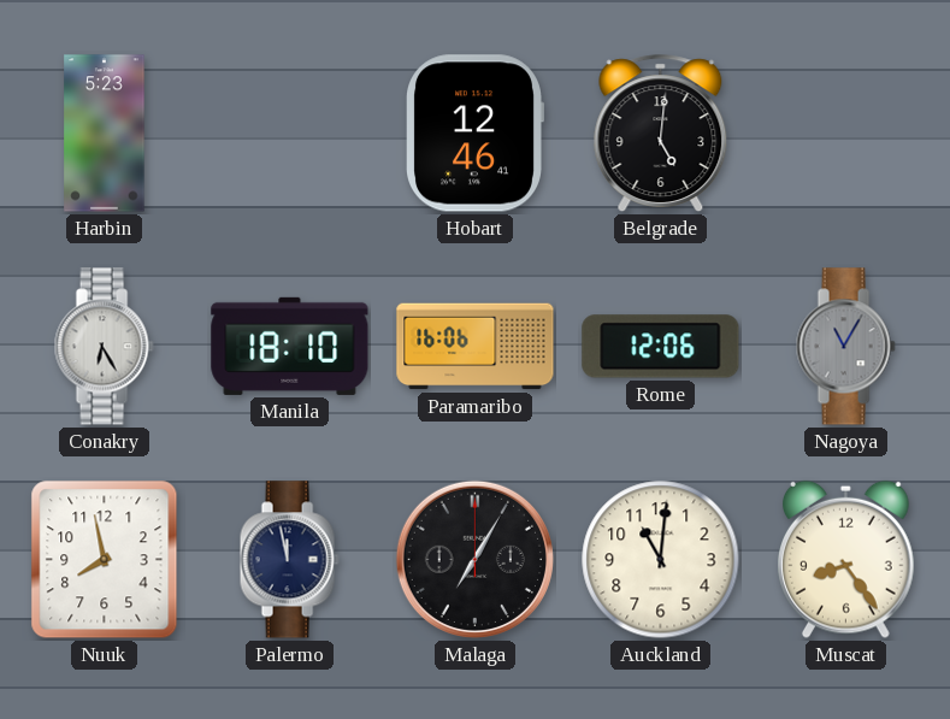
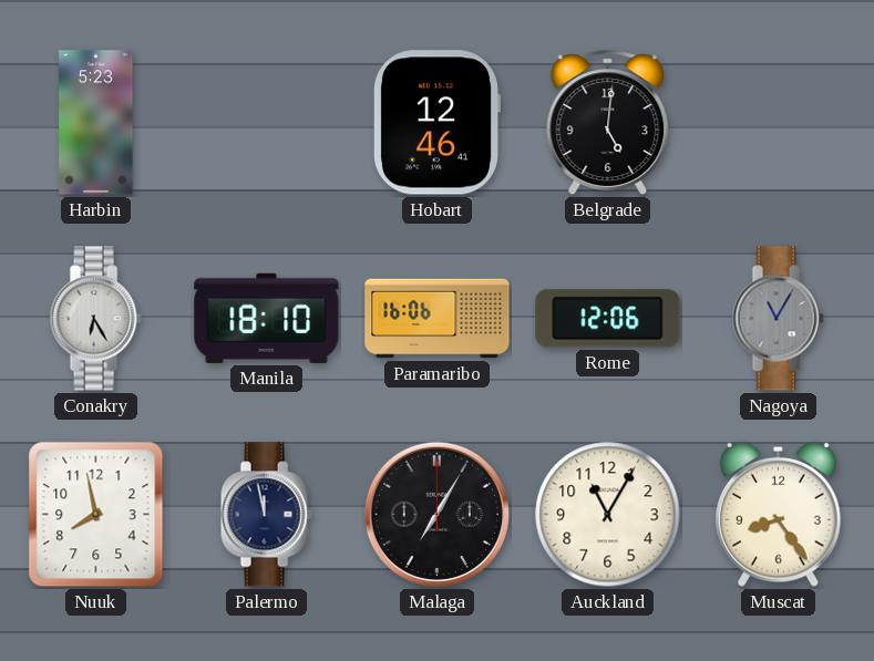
Auckland: 11:01 -> 11:05 (608, 515)
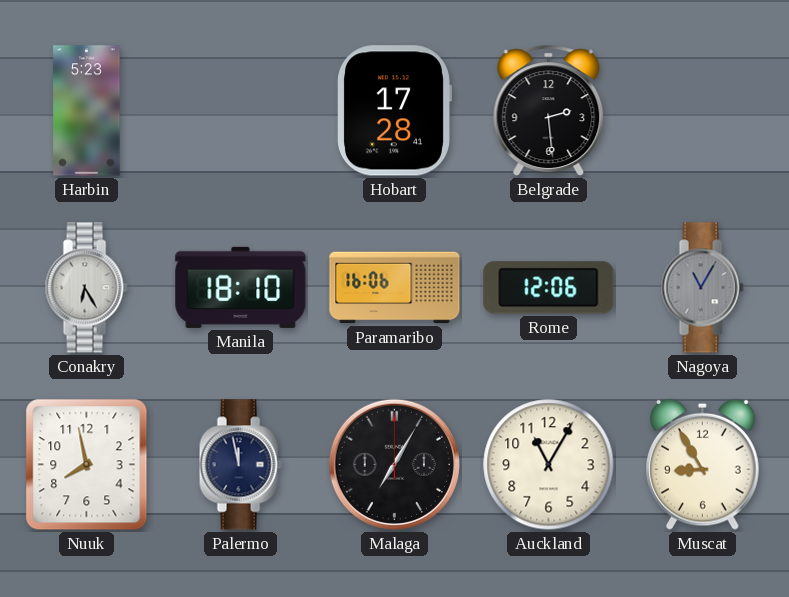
Hobart: 12:46 -> 17:28 (395, 111)
Belgrade: 5:01 -> 2:29 (549, 111)
Muscat: 8:24 -> 8:55 (703, 464)
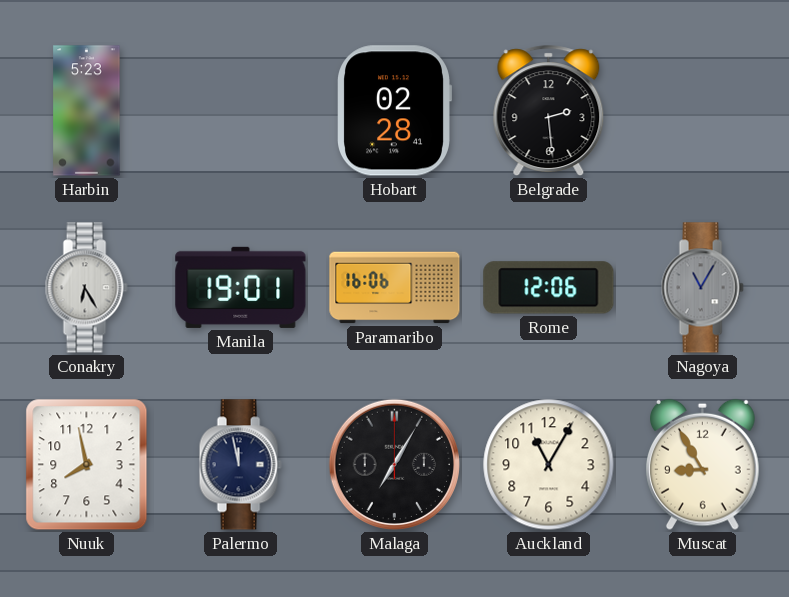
Hobart: 17:28 -> 02:28 (395, 111)
Manila: 18:10 -> 19:01 (241, 287)
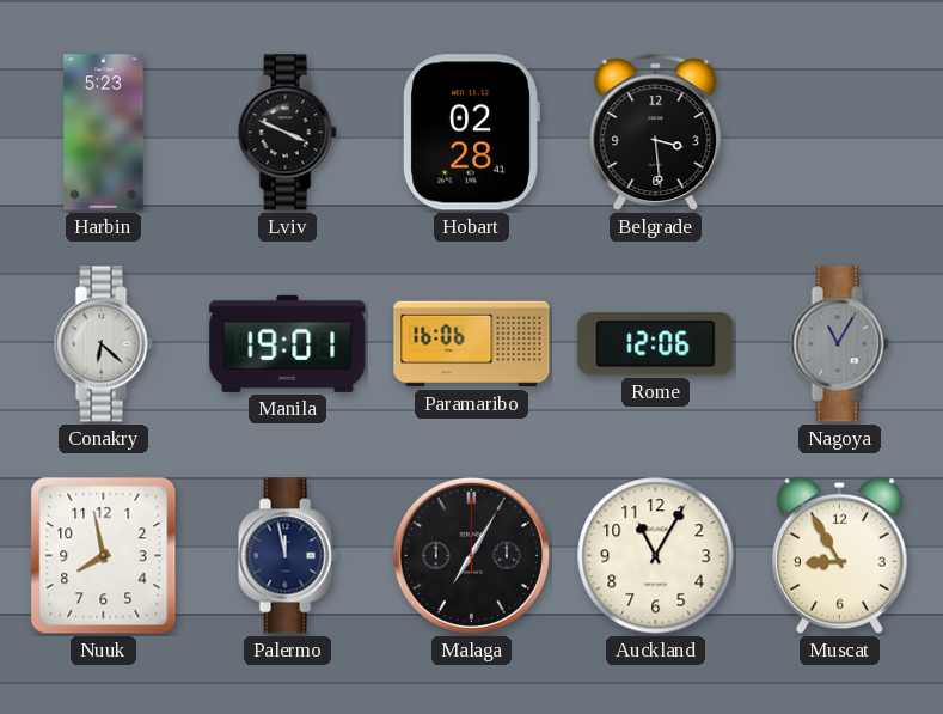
Lviv: none -> 3:49 (287, 133)
Belgrade: 2:29 -> 3:29 (656, 133)
Conakry: 6:25 -> 6:22 (103, 344)
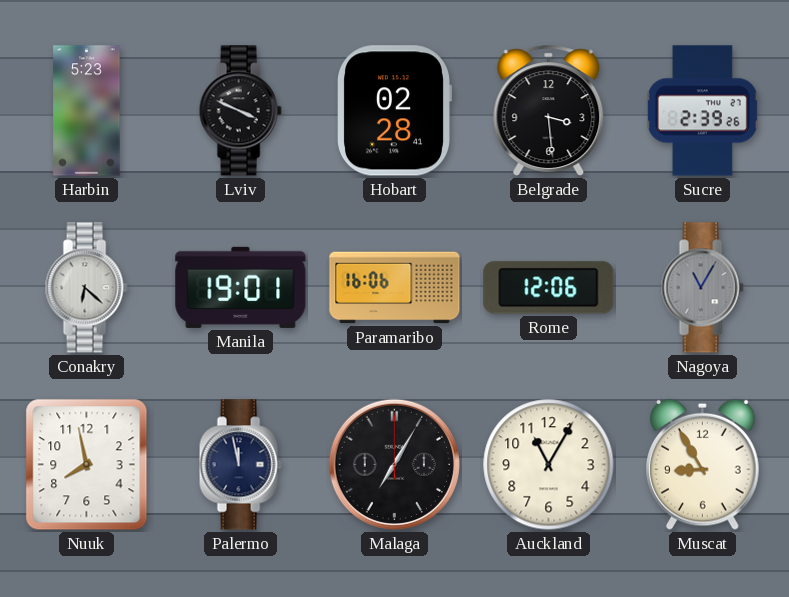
Sucre: none -> 2:39 (702, 111)
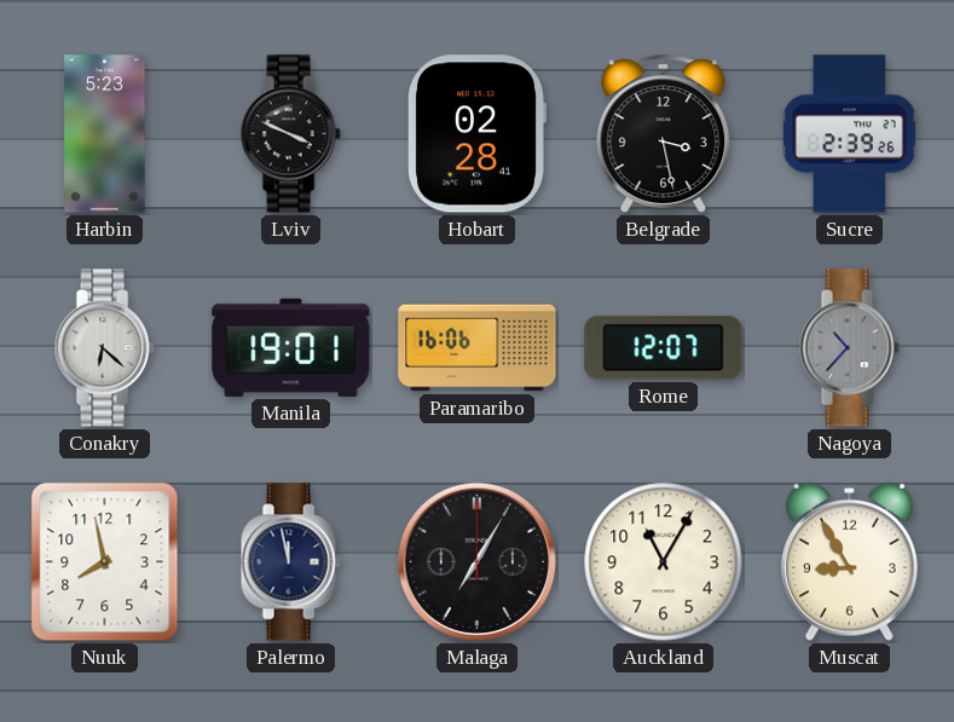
Belgrade: 3:29 -> 3:28 (664, 134)
Rome: 12:06 -> 12:07 (664, 348)
Nagoya: 11:05 -> 10:37 (849, 348)
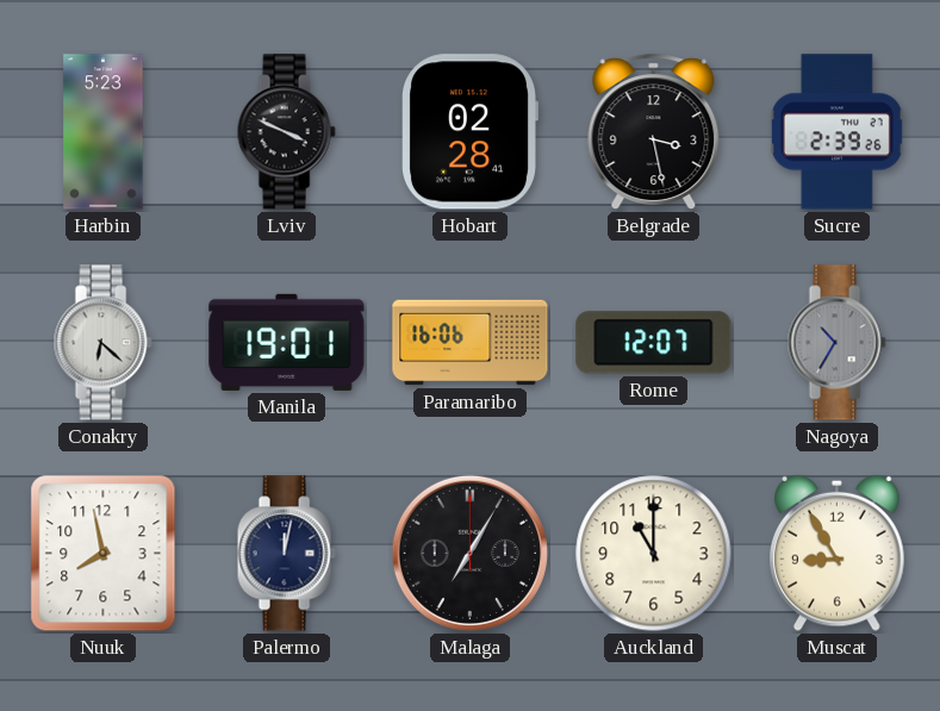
Nagoya: 10:37 -> 10:35 (836, 343)
Palermo: 11:58 -> 12:02 (286, 554)
Auckland: 11:05 -> 11:00 (654, 554)
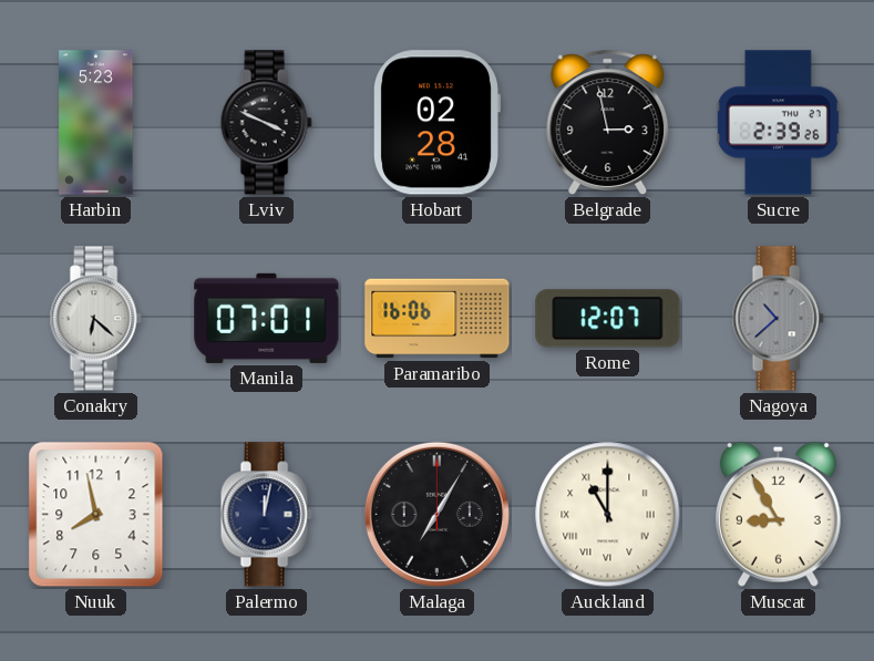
Belgrade: 3:28 -> 2:58 (608, 123)
Manila: 19:01 -> 07:01 (267, 318)
Nagoya: 10:35 -> 10:38 (778, 319)
Auckland numerals: Arabic -> Roman (608, 515)
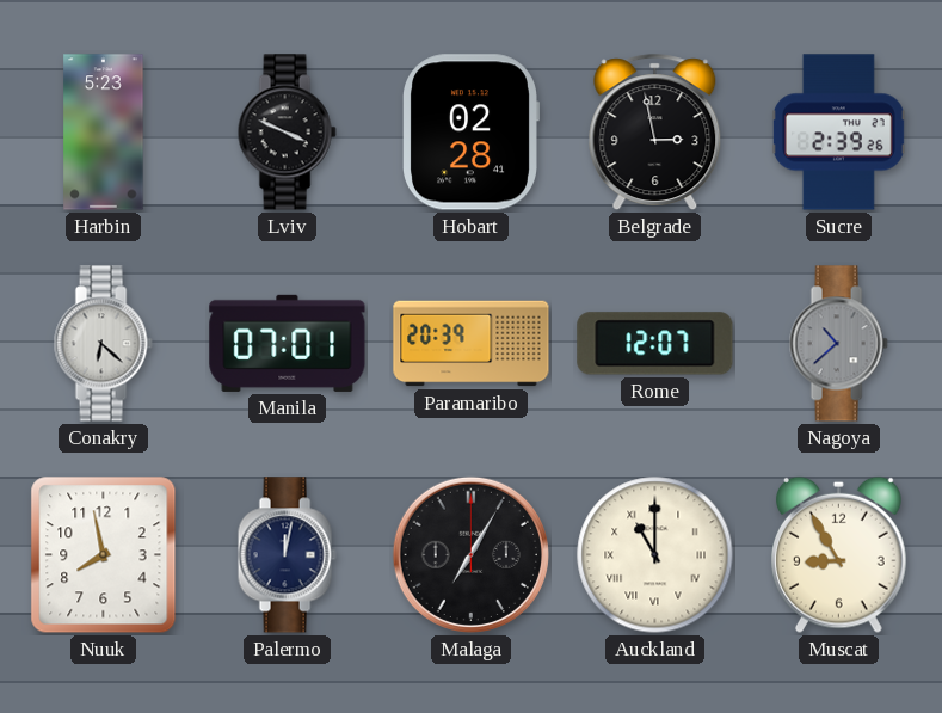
Paramaribo: 16:06 -> 20:39 (472, 344)
